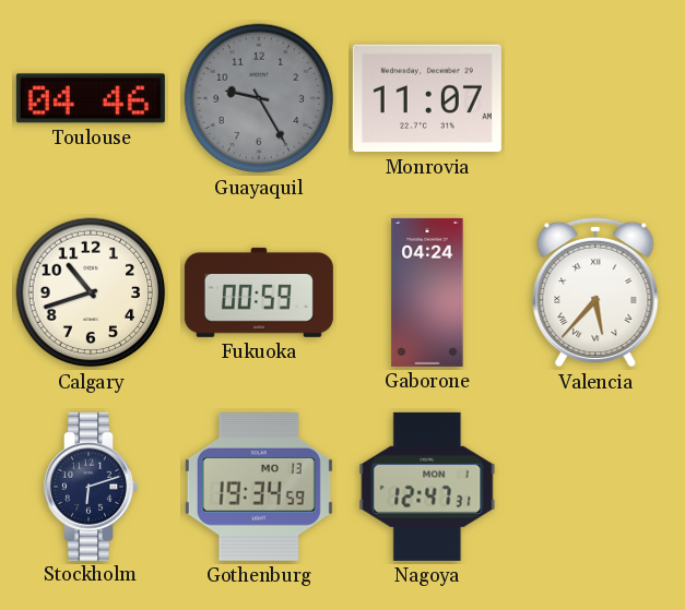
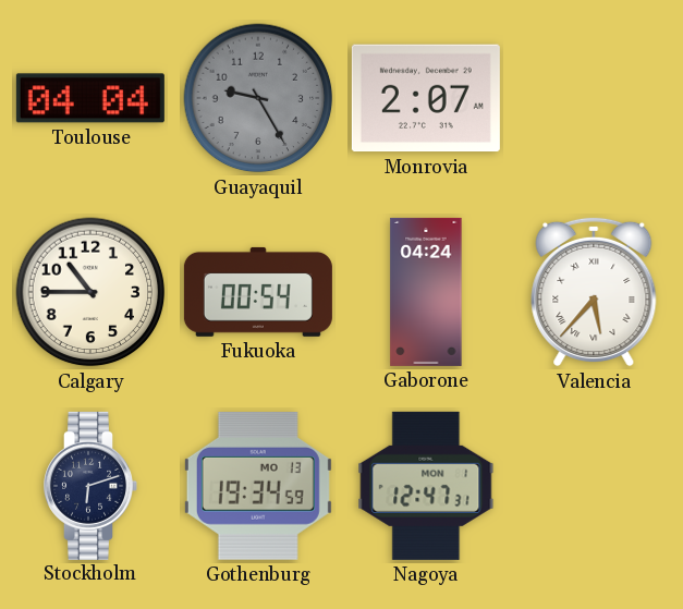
Toulouse: 04:46 -> 04:04 (90, 98)
Monrovia: 11:07 -> 2:07 (426, 98)
Calgary: 10:42 -> 10:45 (90, 292)
Fukuoka: 00:59 -> 00:54 (258, 292)
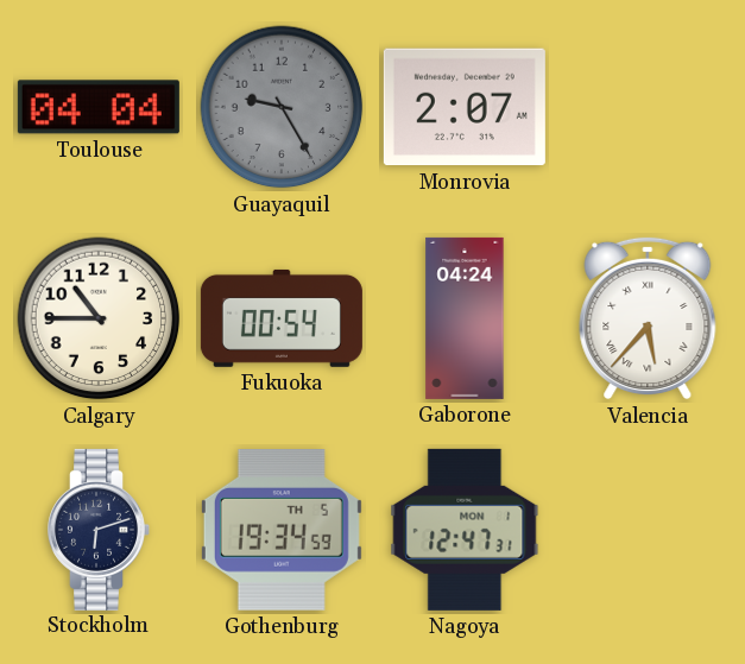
Gothenburg date: MO 13 -> TH 5 (282, 531)
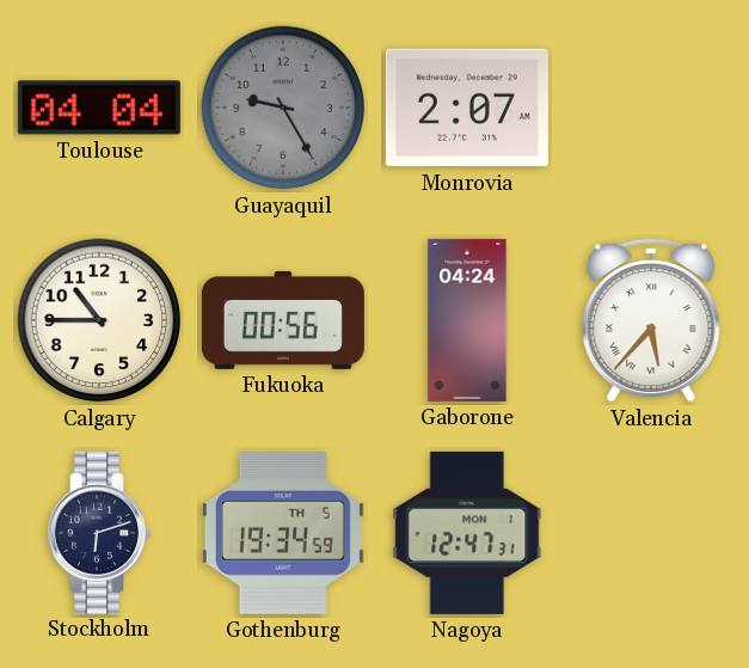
Fukuoka: 00:54 -> 00:56 (283, 320)
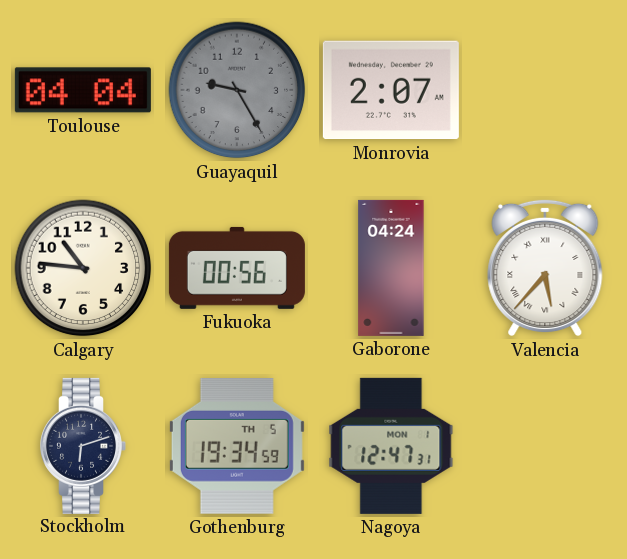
Calgary: 10:45 -> 10:46 (83, 268)
